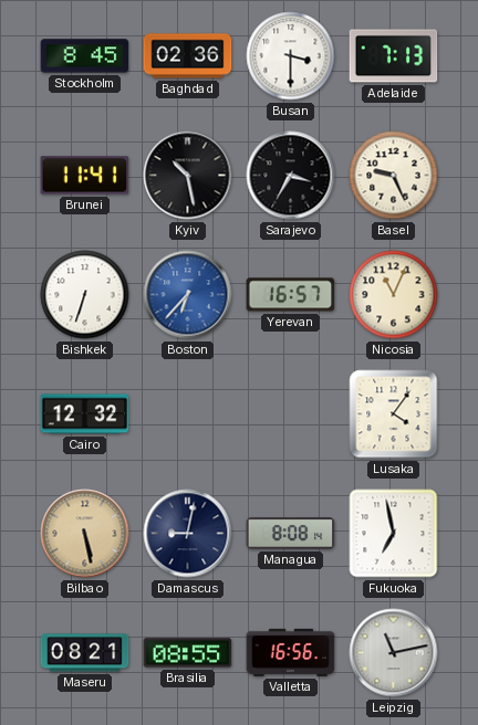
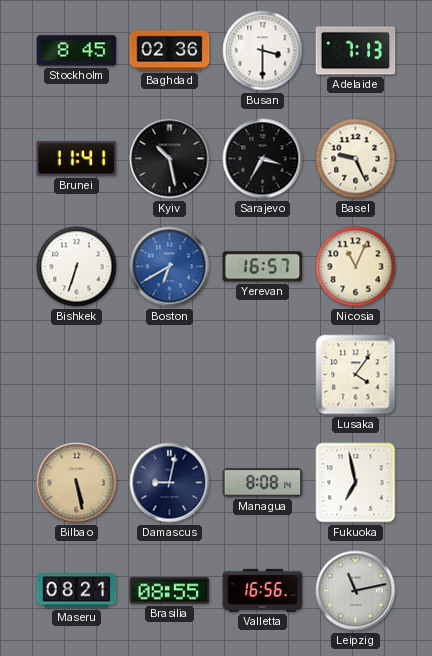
Boston: 6:37 -> 6:40 (170, 267)
Cairo: 12:32 -> none (85, 414)
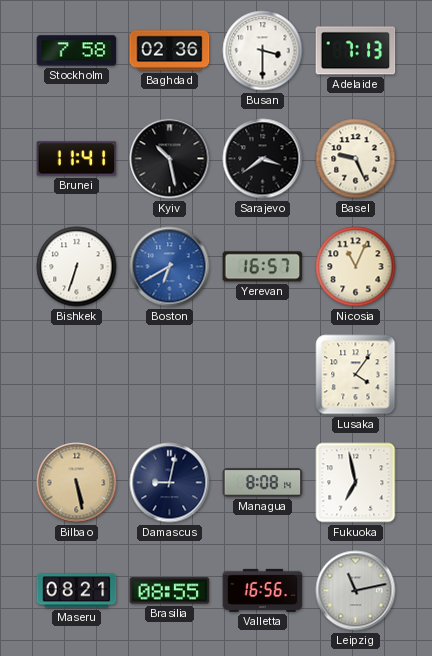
Stockholm: 8:45 -> 7:58 (77, 51)
Sarajevo: 3:35 -> 3:39 (263, 159)
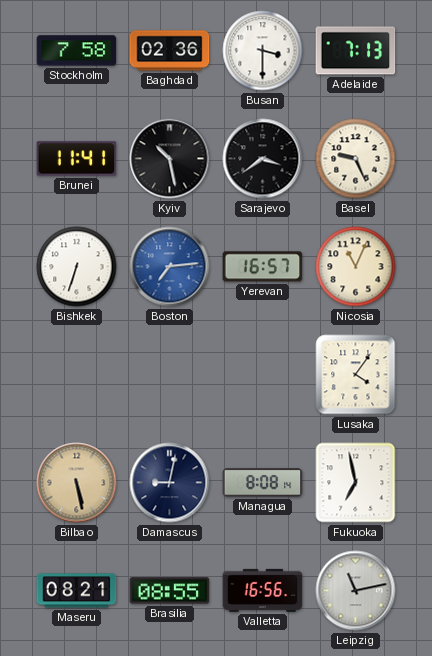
Boston: 6:40 -> 7:14 (170, 267)
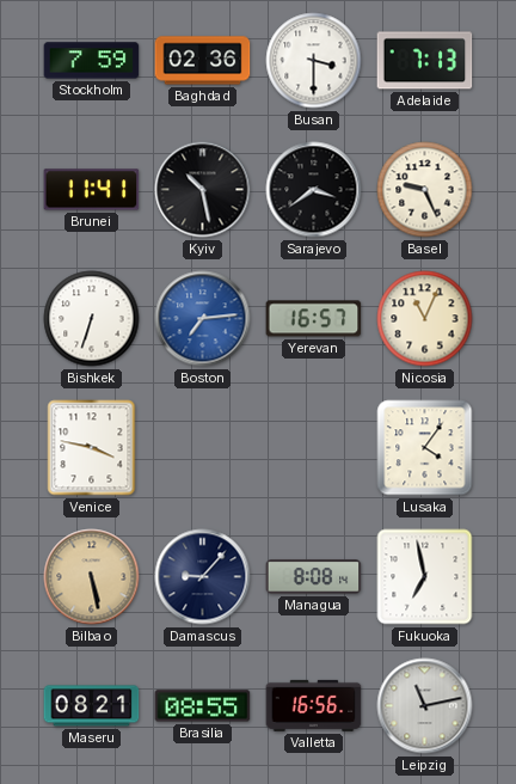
Stockholm: 7:58 -> 7:59 (92, 61)
Venice: none -> 3:47 (92, 448)
Damascus: 9:02 -> 9:07 (203, 577)
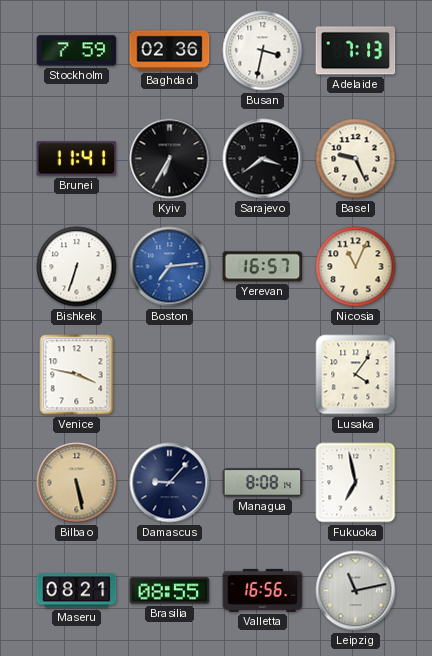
Busan: 3:30 -> 3:32 (263, 51)
Kyiv: 10:28 -> 6:35 (170, 159)
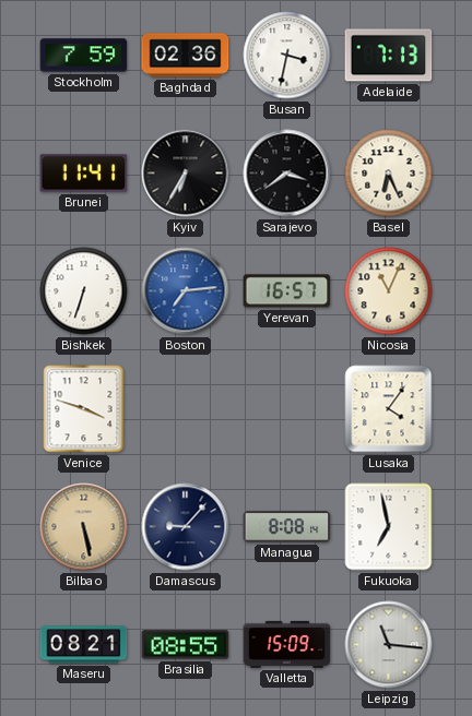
Basel: 9:26 -> 6:26 (389, 174)
Venice: 3:47 -> 3:48 (84, 409)
Valletta: 16:56 -> 15:09 (287, 644)
Leipzig: 11:13 -> 11:16 (389, 645)
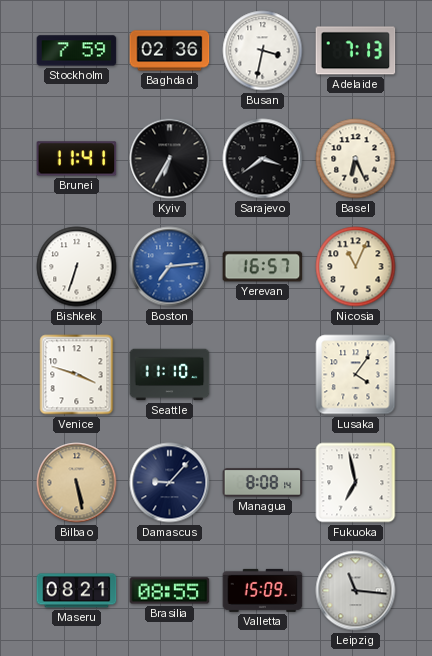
Seattle: none -> 11:10 (170, 375)
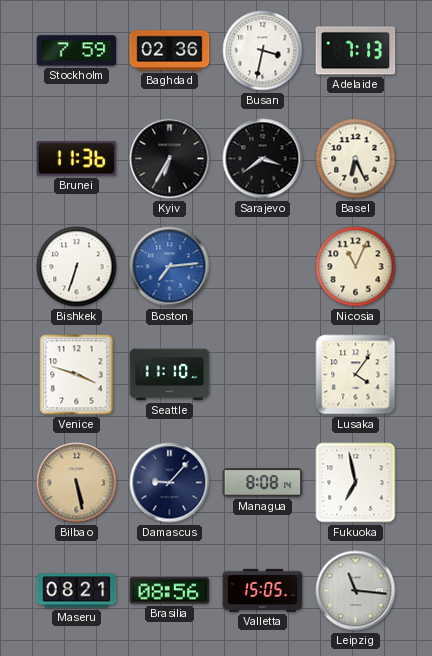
Brunei: 11:41 -> 11:36 (77, 159)
Yerevan: 16:57 -> none (263, 267)
Brasilia: 08:55 -> 08:56 (170, 591)
Valletta: 15:09 -> 15:05 (263, 590)
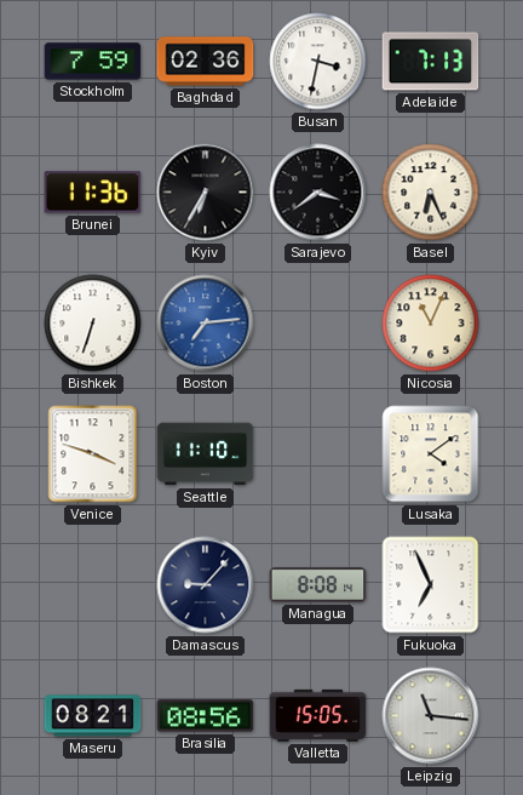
Lusaka: 4:06 -> 4:09 (431, 454)
Bilbao: 5:28 -> none (77, 483)
Fukuoka: 6:58 -> 6:56 (431, 585)
